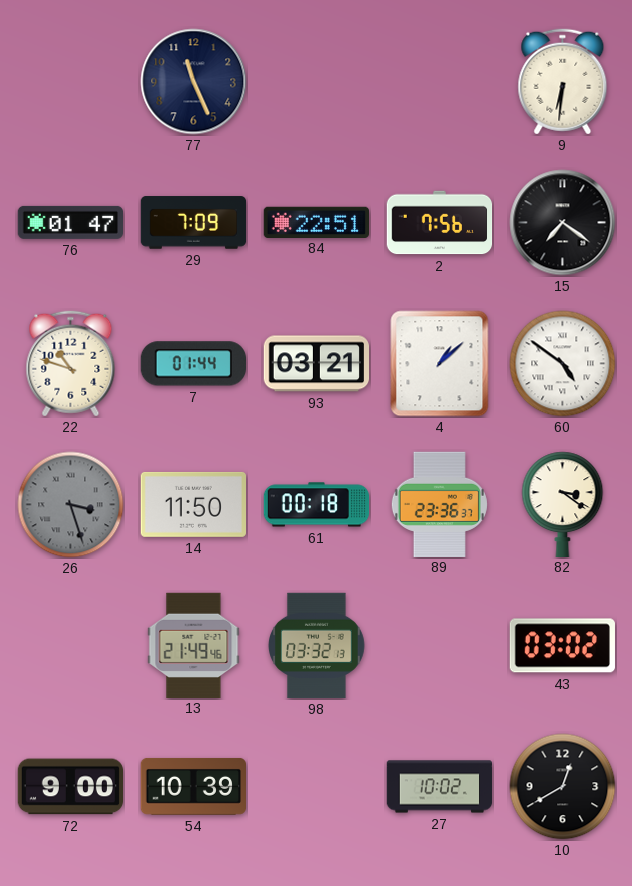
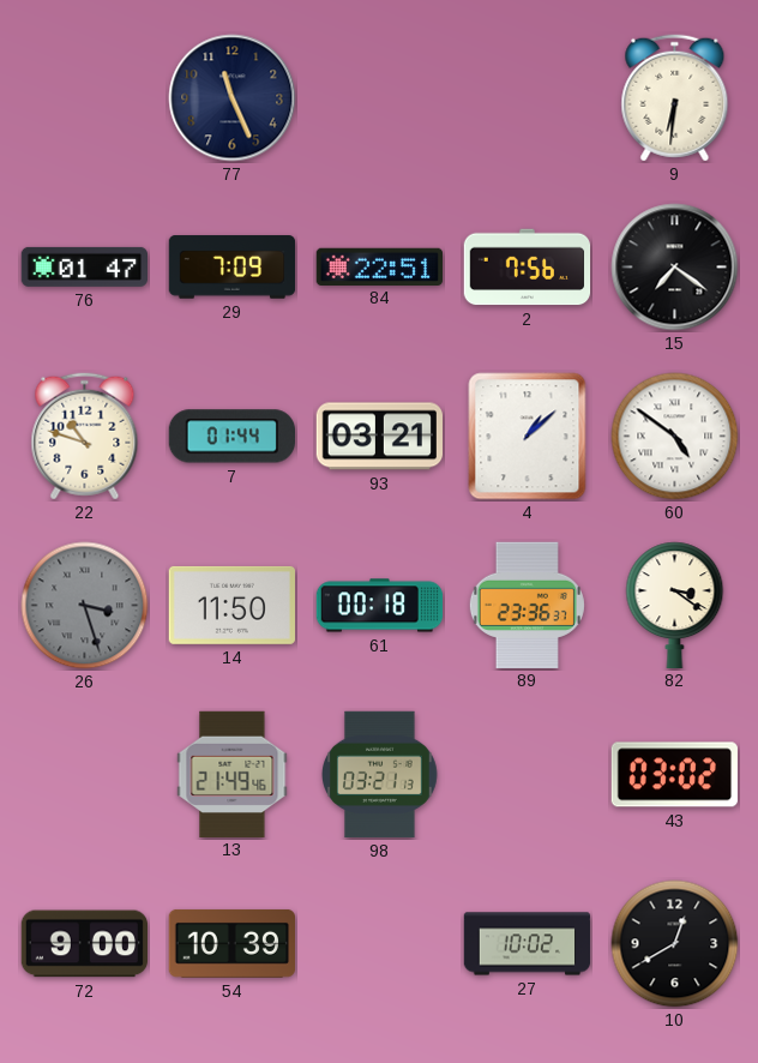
98: 03:32 -> 03:21 (380, 775)
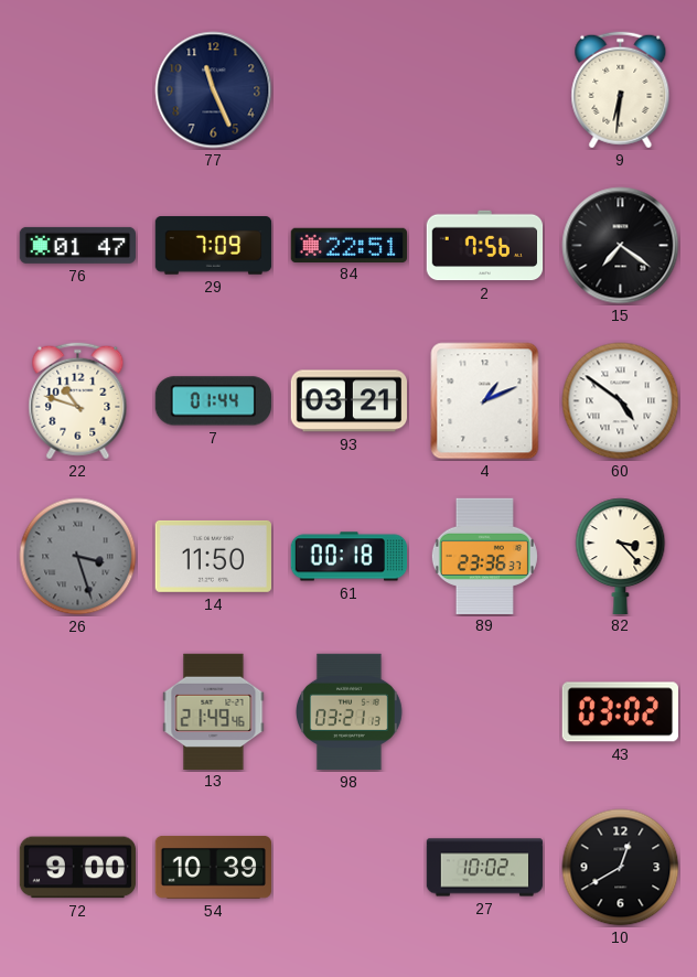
4: 1:08 -> 1:11 (485, 401)
82: 3:21 -> 3:23 (621, 556)
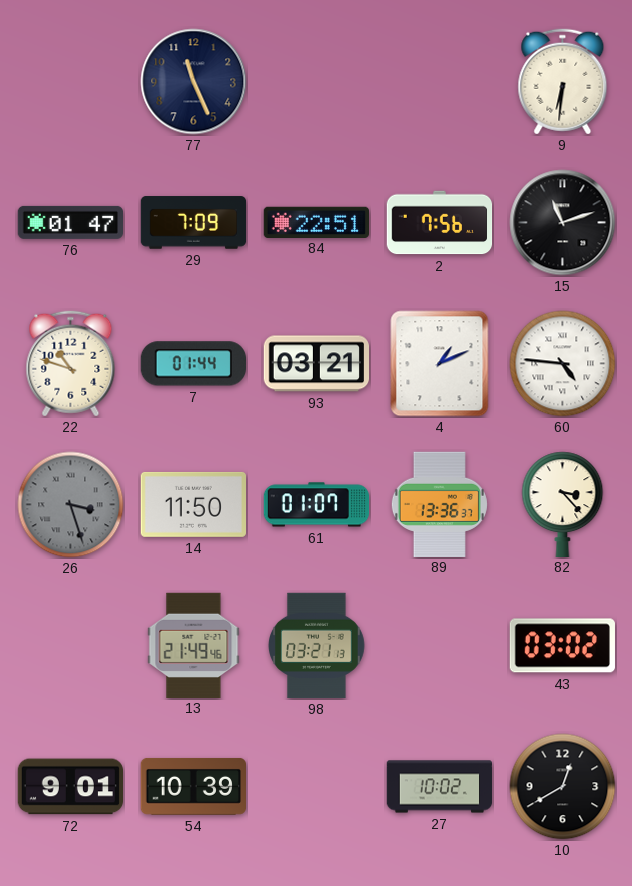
15: 7:21 -> 11:12 (563, 223)
60: 4:51 -> 4:46 (563, 364)
61: 00:18 -> 01:07 (317, 505)
89: 23:36 -> 13:36 (439, 504)
72: 9:00 -> 9:01 (70, 787)
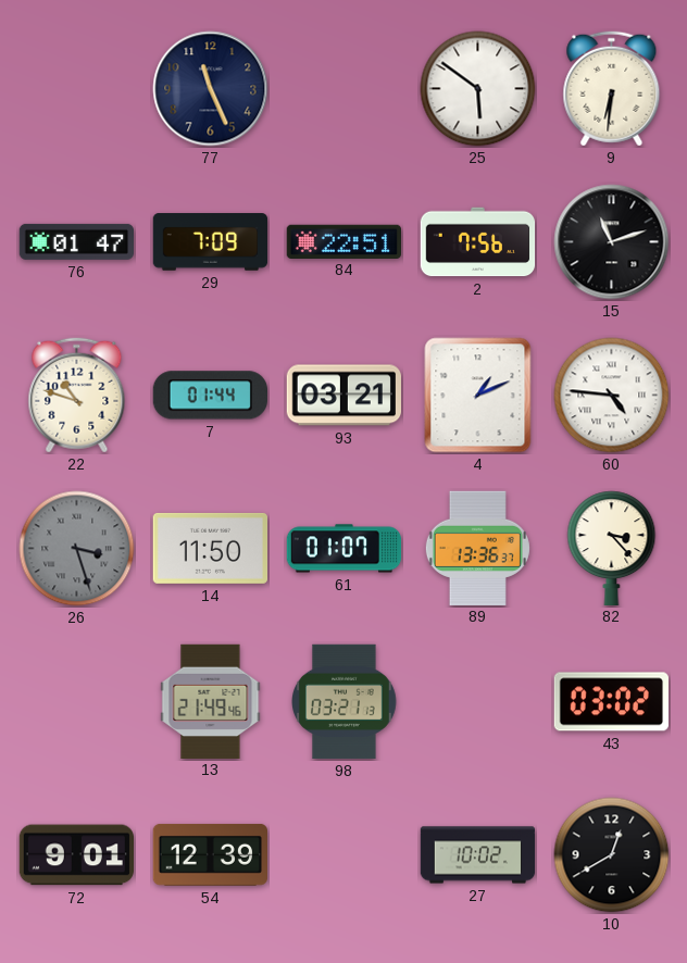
25: none -> 5:51 (478, 89)
54: 10:39 -> 12:39 (210, 854)
